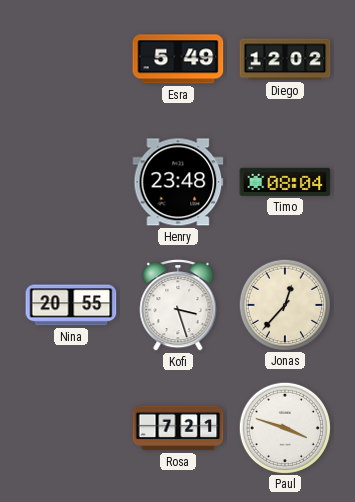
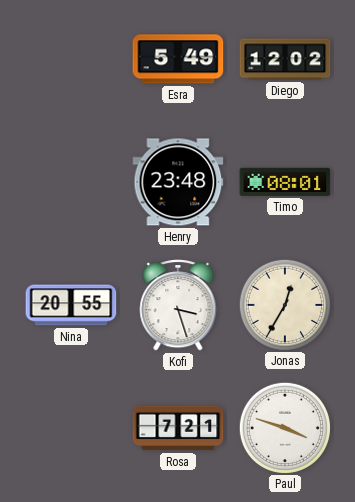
Timo: 08:04 -> 08:01 (285, 182)
Jonas: 12:37 -> 12:35 (284, 304)
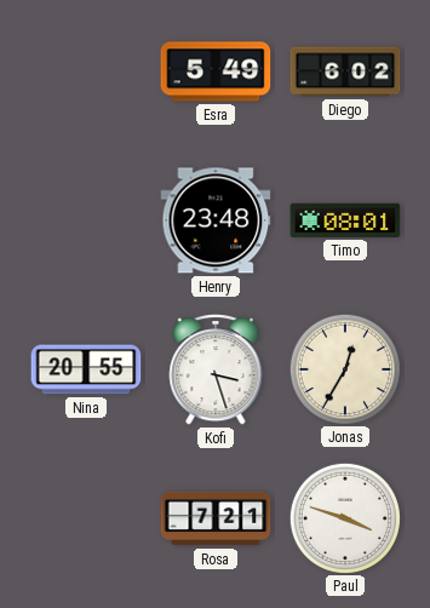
Diego: 12:02 -> 6:02 (345, 71)
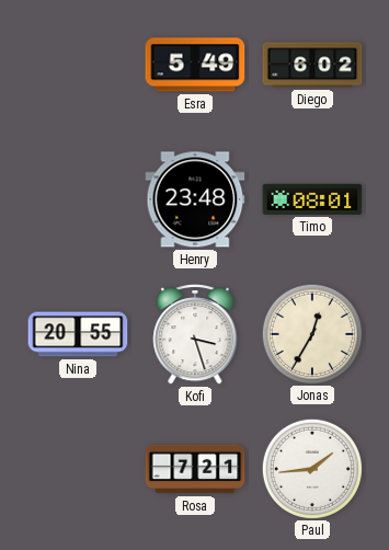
Paul: 3:48 -> 1:44 (311, 468)
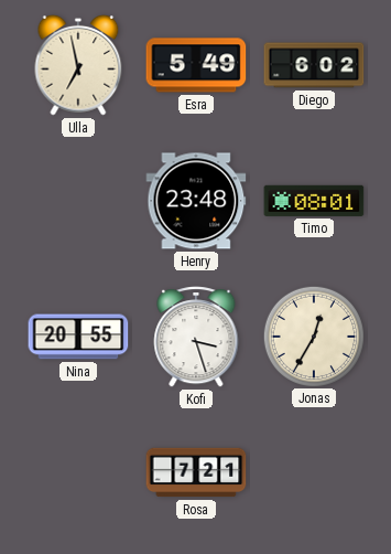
Ulla: none -> 6:58 (78, 65)
Paul: 1:44 -> none (311, 468)
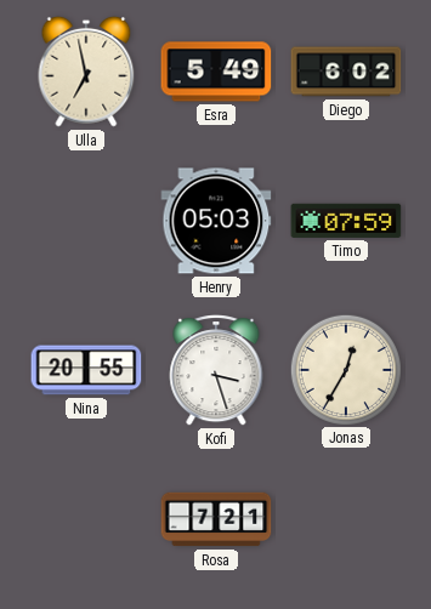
Henry: 23:48 -> 05:03 (216, 221)
Timo: 08:01 -> 07:59 (346, 221)
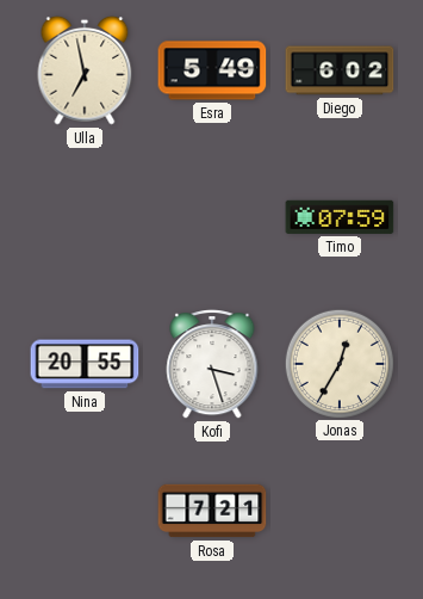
Henry: 05:03 -> none (216, 221)
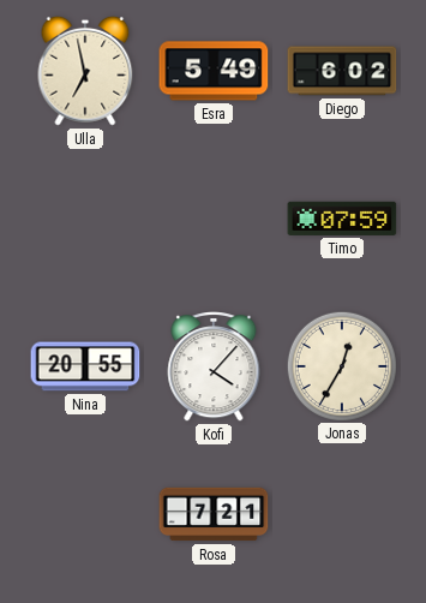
Kofi: 3:27 -> 4:07 (214, 366)
